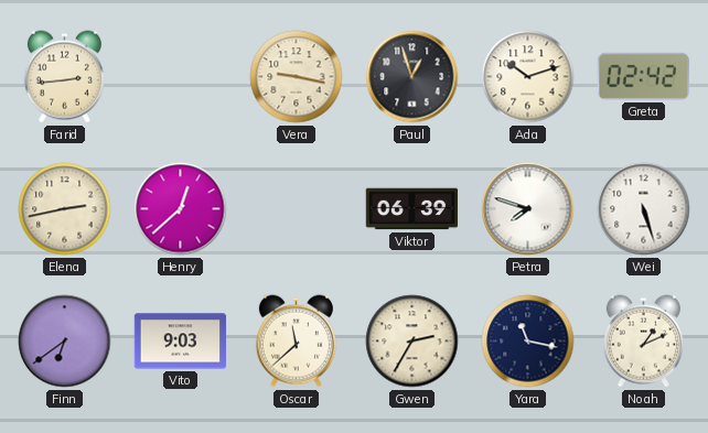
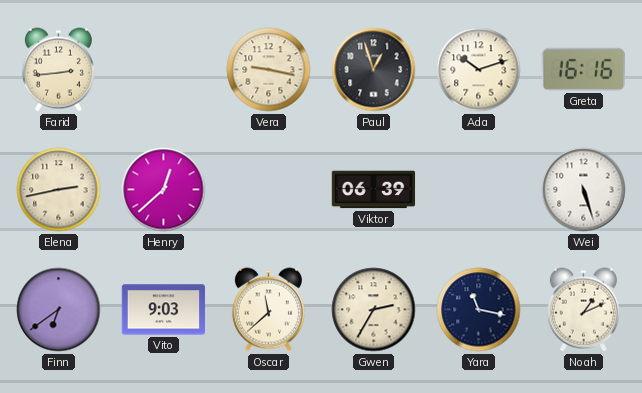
Greta: 02:42 -> 16:16 (583, 69)
Petra: 7:48 -> none (528, 209)
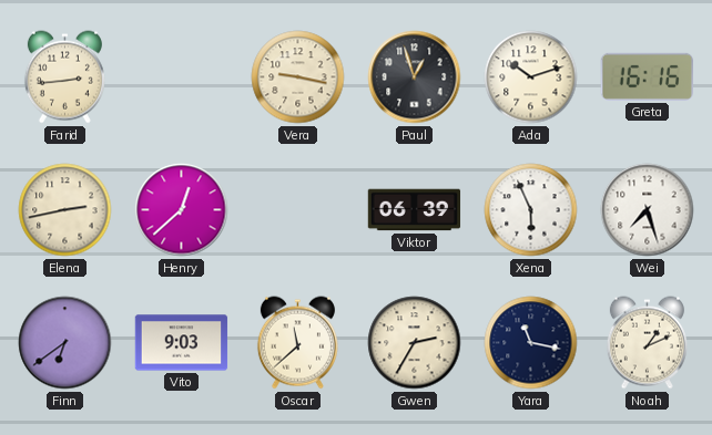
Xena: none -> 5:56 (531, 210)
Wei: 5:27 -> 7:27 (648, 210)
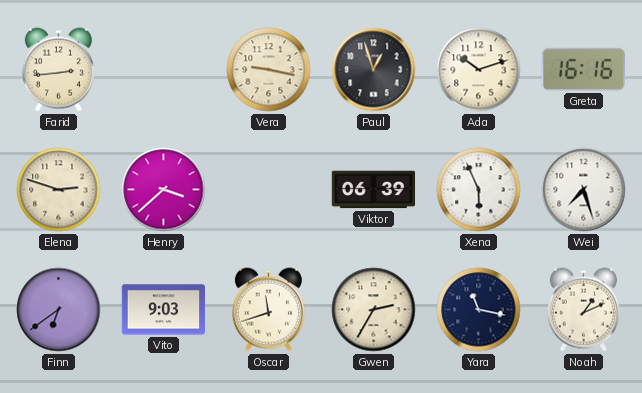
Elena: 2:43 -> 2:48 (59, 190)
Henry: 12:38 -> 3:38 (164, 190)
Oscar: 11:38 -> 11:42 (268, 310)
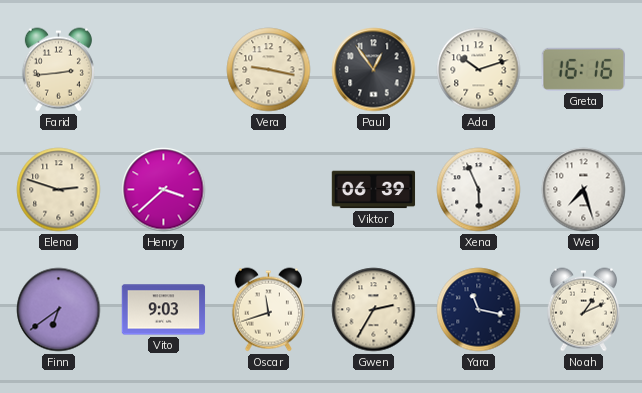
Paul: 12:57 -> 12:54 (374, 70)
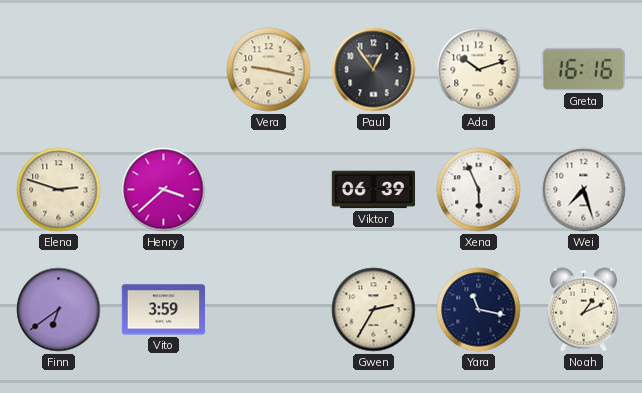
Farid: 2:44 -> none (58, 70)
Vito: 9:03 -> 3:59 (164, 310)
Oscar: 11:42 -> none (268, 310)
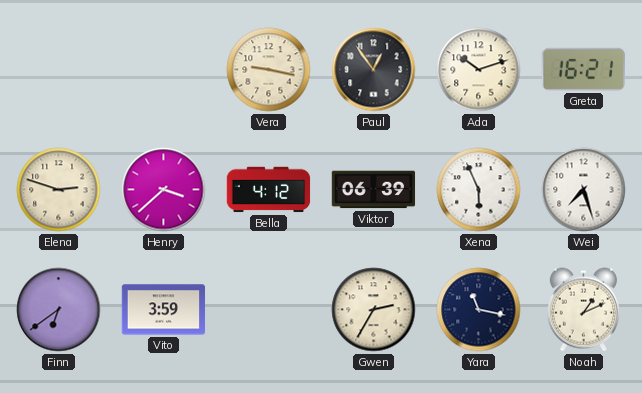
Greta: 16:16 -> 16:21 (583, 69)
Bella: none -> 4:12 (269, 190)
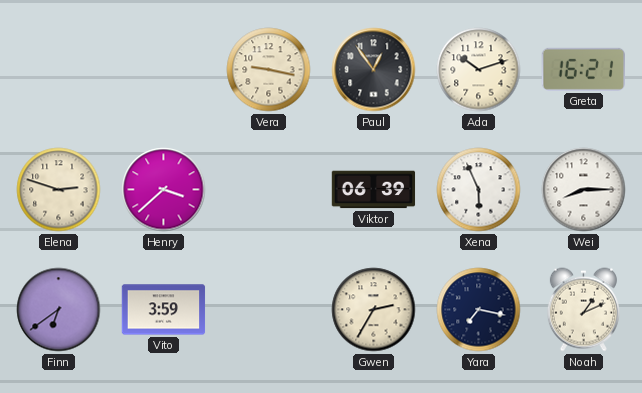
Bella: 4:12 -> none (269, 190)
Wei: 7:27 -> 8:15 (584, 190)
Yara: 11:17 -> 7:17 (479, 310)
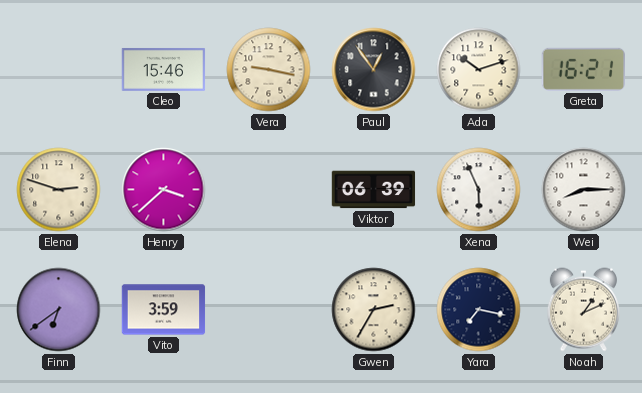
Cleo: none -> 15:46 (164, 69)
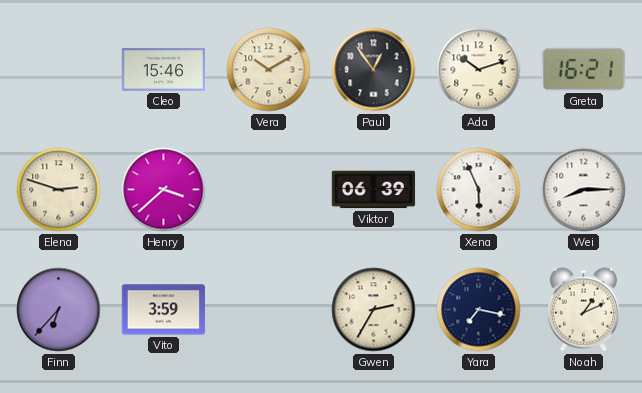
Vera: 9:17 -> 10:10 (269, 70)
Finn: 6:39 -> 6:37 (59, 310)
